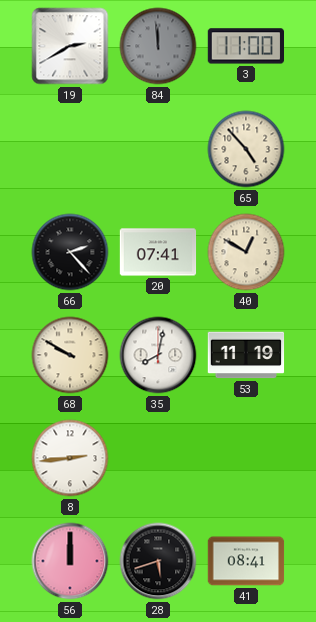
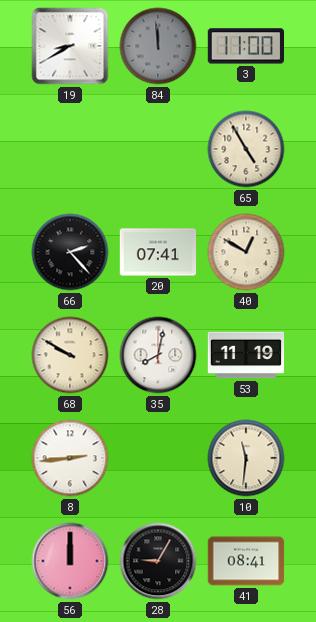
19: 2:40 -> 8:40 (70, 46)
65: 4:53 -> 4:55 (246, 149)
10: none -> 11:31 (246, 458)
28: 5:42 -> 9:05 (158, 561)
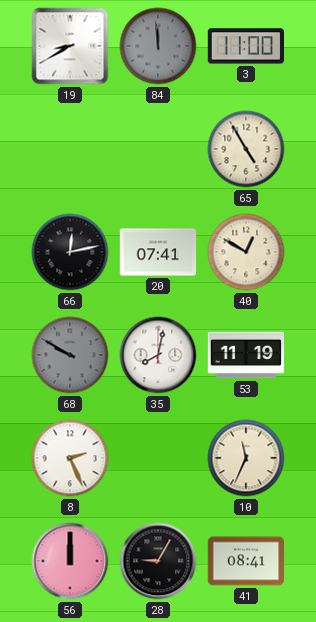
66: 2:23 -> 12:13 (70, 252)
68 dial: cream -> grey (70, 355)
8: 2:44 -> 2:26 (70, 458)
10: 11:31 -> 11:34 (246, 458)
